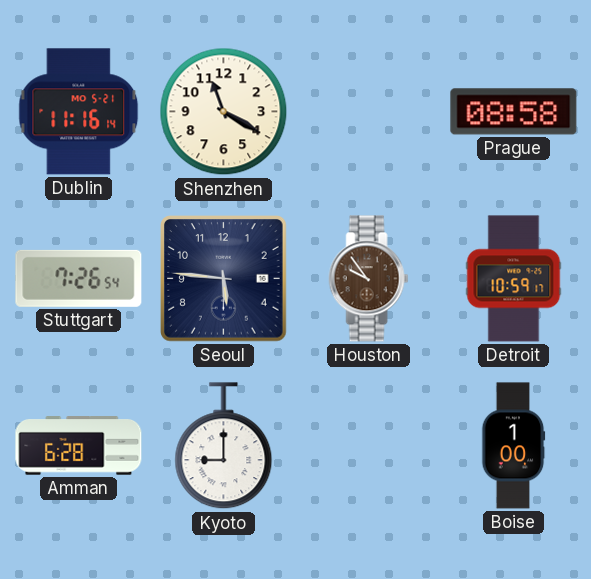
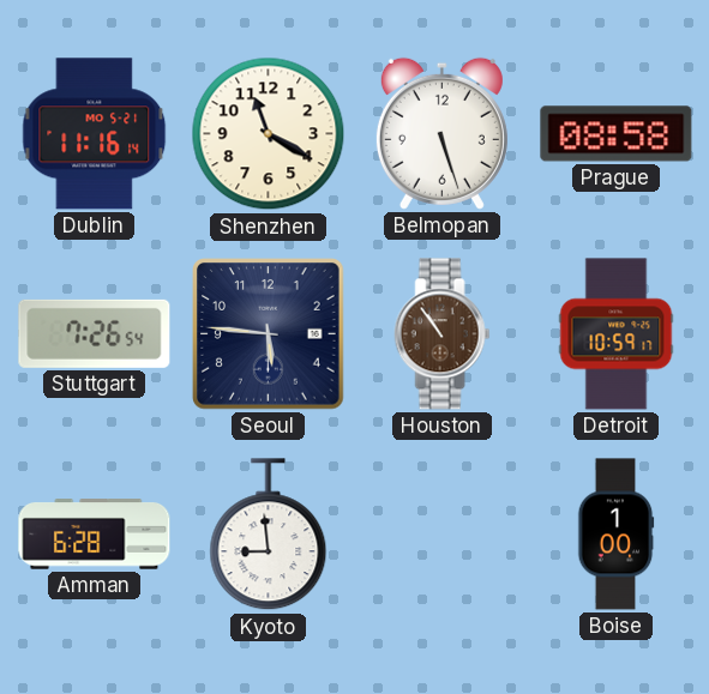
Belmopan: none -> 5:27 (441, 133)
Houston: 9:54 -> 10:54 (443, 334)
Kyoto: 9:00 -> 8:59 (269, 535)
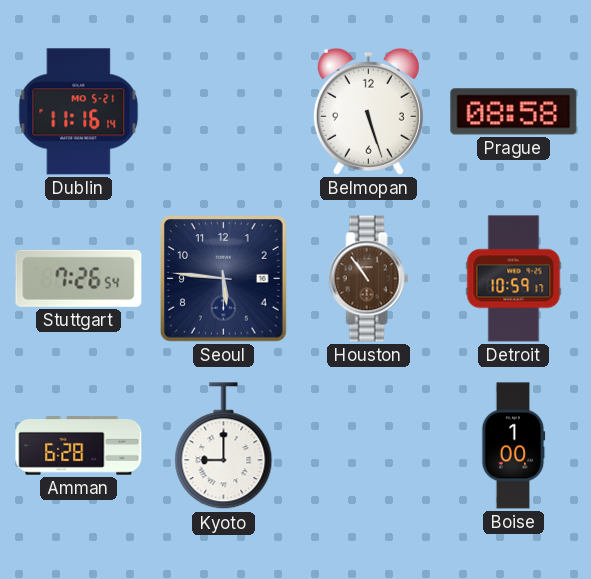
Shenzhen: 11:20 -> none (269, 134)
Kyoto: 8:59 -> 9:00 (224, 446)
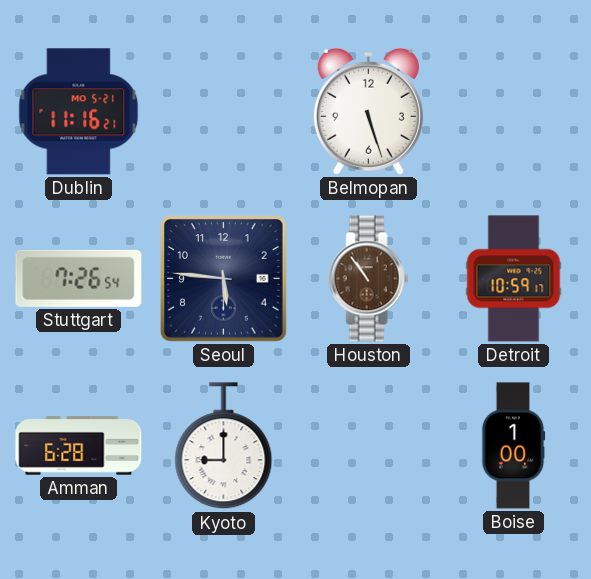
Dublin: 11:16:14 -> 11:16:21 (79, 112)
Prague: 08:58 -> none (514, 112)
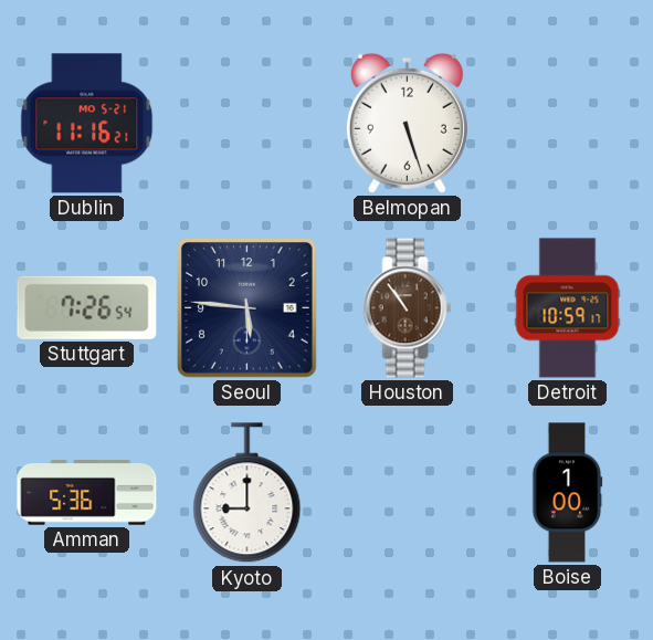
Amman: 6:28 -> 5:36 (87, 493)
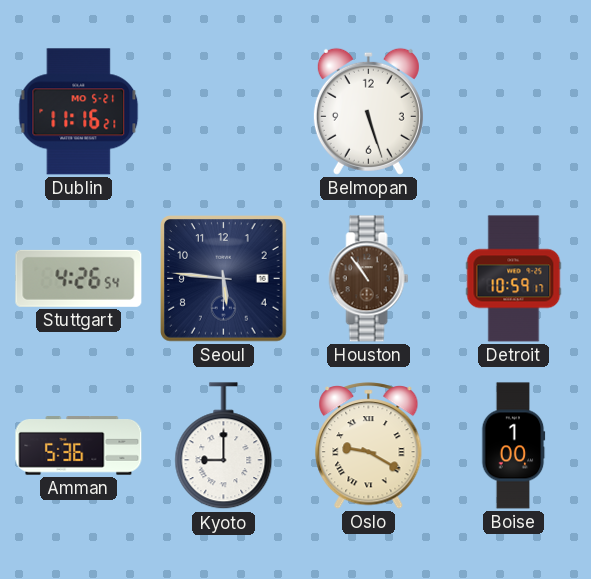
Stuttgart: 7:26 -> 4:26 (79, 278)
Oslo: none -> 9:20 (369, 446)
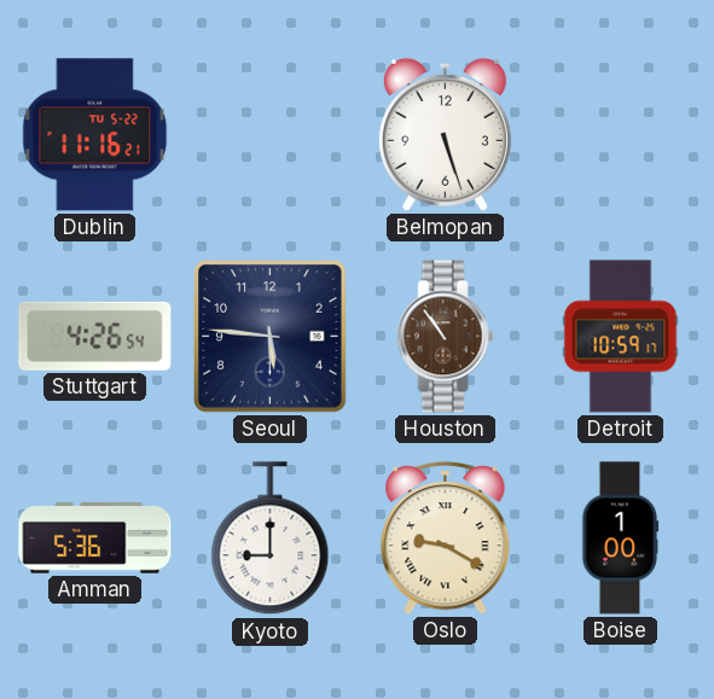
Dublin date: MO 5-21 -> TU 5-22 (95, 135)
